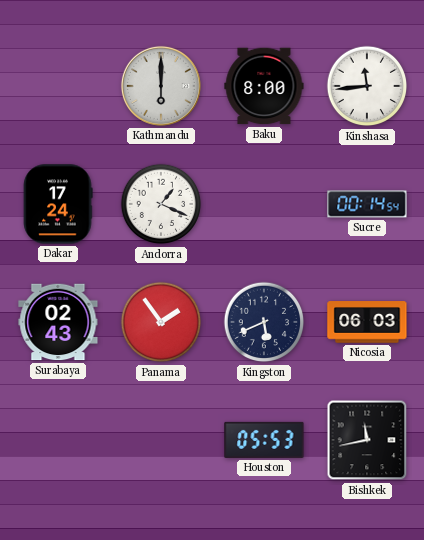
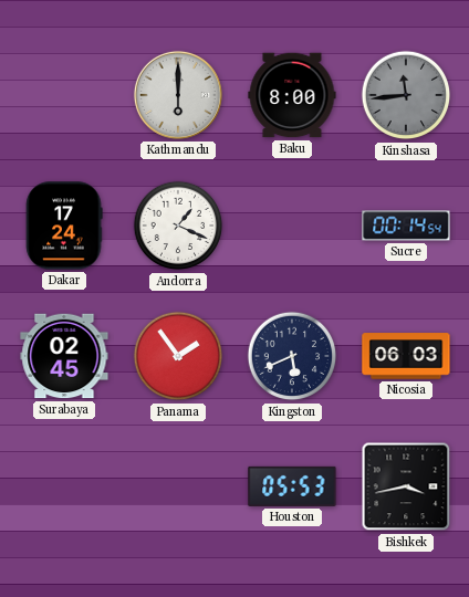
Kinshasa dial: white -> grey (406, 95)
Surabaya: 02:43 -> 02:45 (64, 356)
Bishkek: 11:43 -> 3:43 (406, 486)
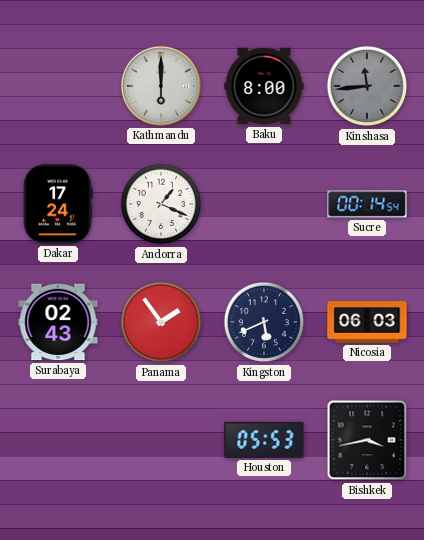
Surabaya: 02:45 -> 02:43 (58, 322)
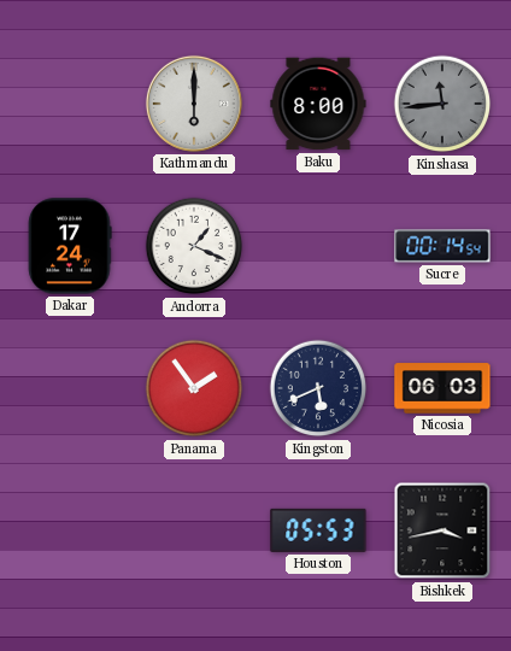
Surabaya: 02:43 -> none (58, 322)
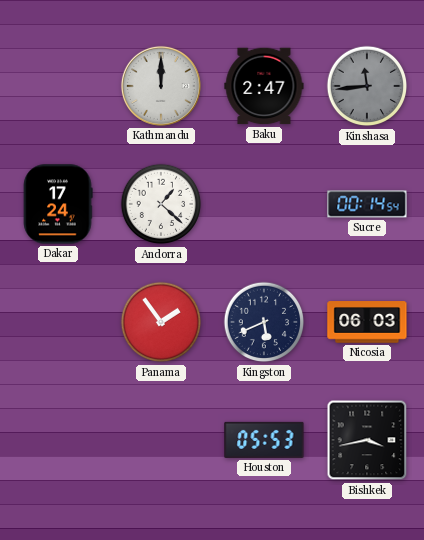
Kathmandu: 6:00 -> 12:00 (161, 86)
Baku: 8:00 -> 2:47 (264, 86)
Andorra: 1:19 -> 1:22 (161, 204)
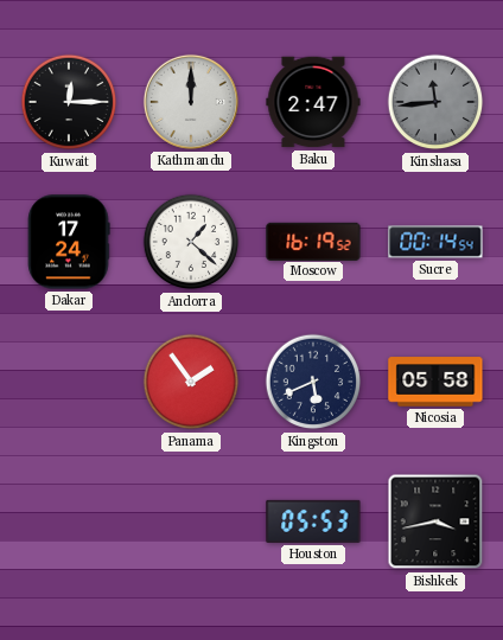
Kuwait: none -> 12:15 (69, 102)
Moscow: none -> 16:19 (313, 241)
Nicosia: 06:03 -> 05:58 (435, 382)
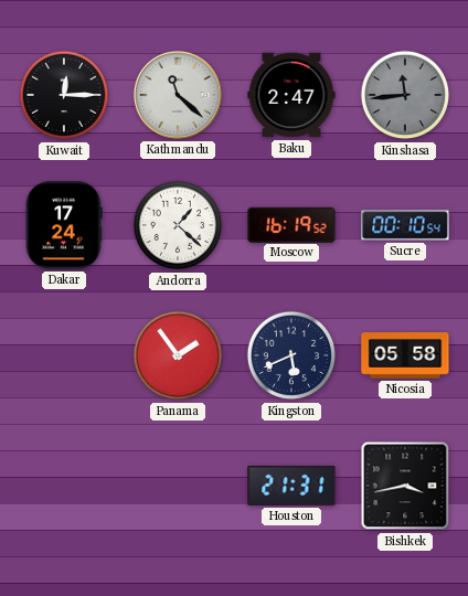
Kathmandu: 12:00 -> 11:22 (178, 95)
Sucre: 00:14 -> 00:10 (405, 225)
Houston: 05:53 -> 21:31 (291, 486)
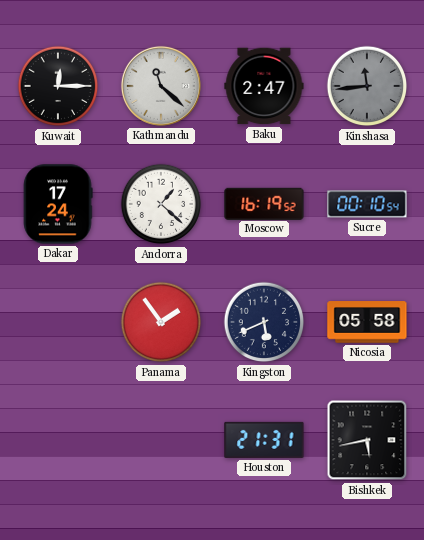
Bishkek: 3:43 -> 5:43 (367, 440)
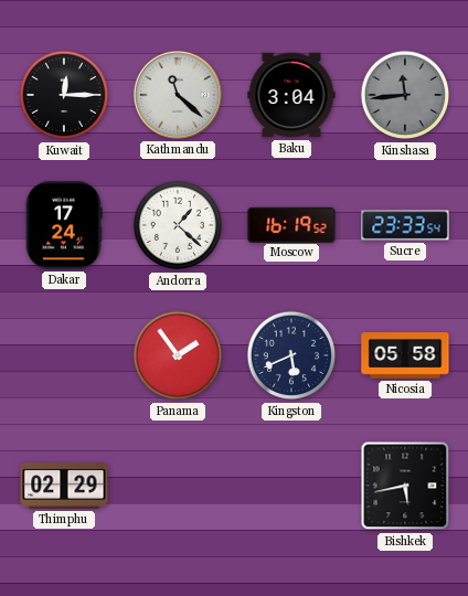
Baku: 2:47 -> 3:04 (291, 95)
Sucre: 00:10 -> 23:33 (405, 225)
Thimphu: none -> 02:29 (64, 487)
Houston: 21:31 -> none (264, 440)
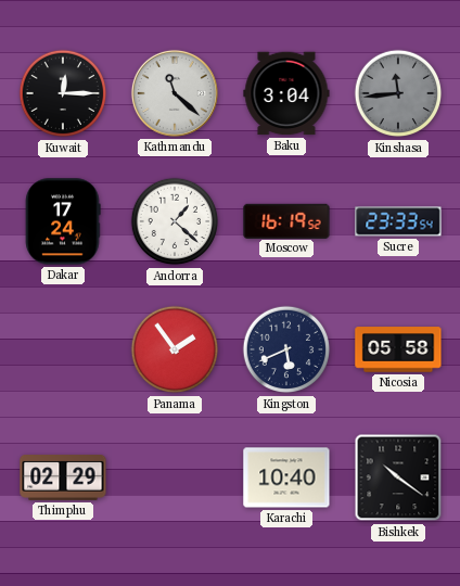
Karachi: none -> 10:40 (286, 477)
Bishkek: 5:43 -> 10:21 (398, 477)
